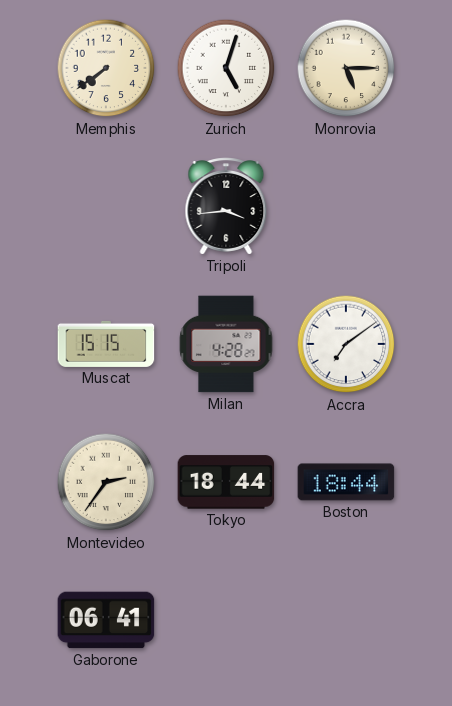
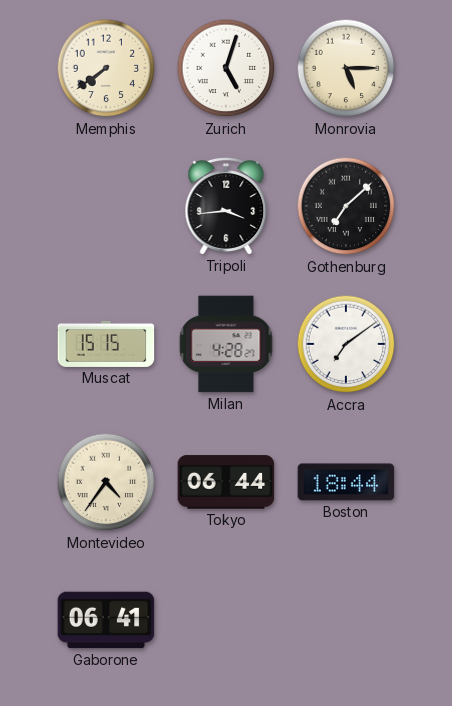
Gothenburg: none -> 7:08 (346, 206)
Montevideo: 2:36 -> 4:36 (106, 482)
Tokyo: 18:44 -> 06:44 (226, 482)
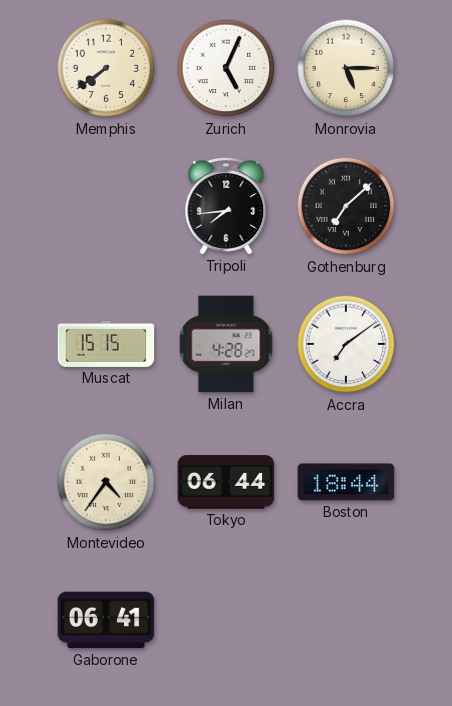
Zurich: 5:03 -> 5:04 (226, 68)
Tripoli: 3:44 -> 7:44 (226, 206)
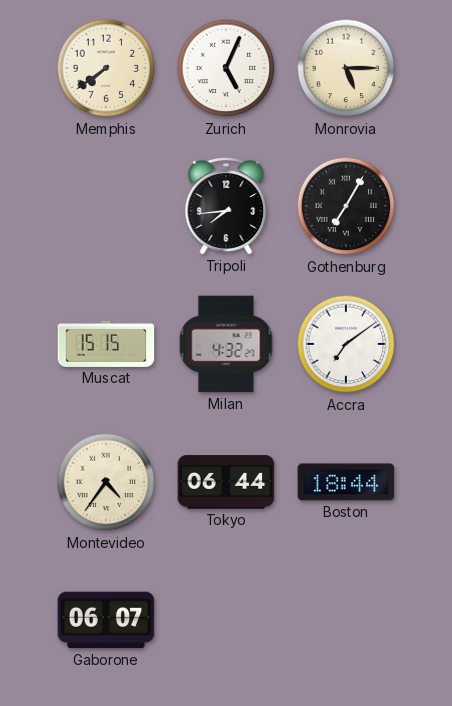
Gothenburg: 7:08 -> 7:05 (346, 206)
Milan: 4:28 -> 4:32 (226, 344)
Gaborone: 06:41 -> 06:07 (106, 620)
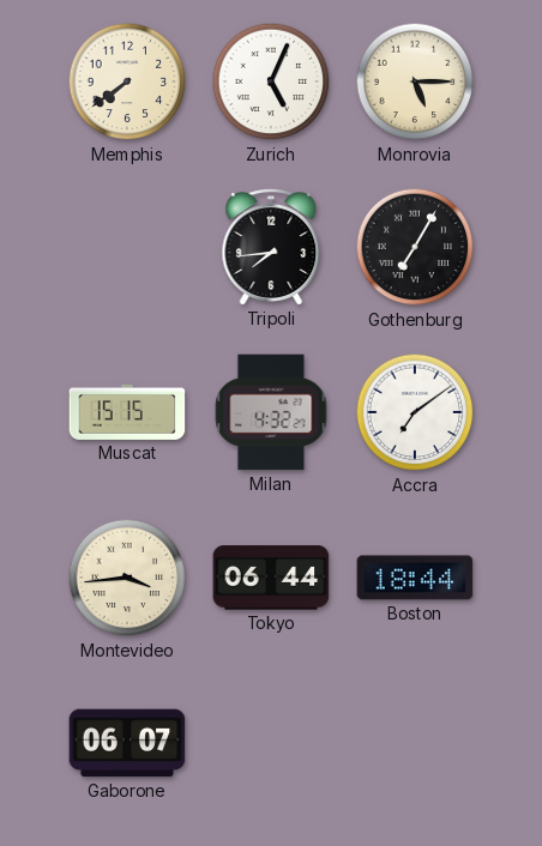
Montevideo: 4:36 -> 3:44 (127, 578)
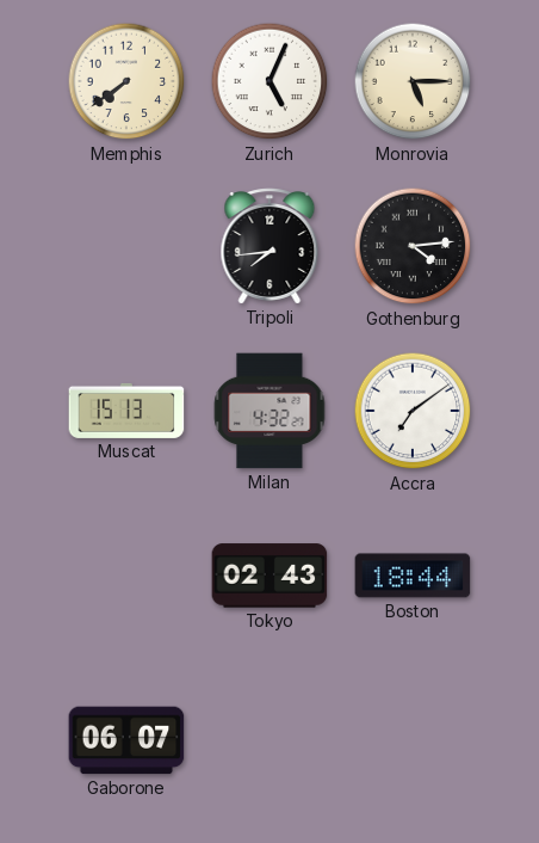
Gothenburg: 7:05 -> 4:14 (413, 246)
Muscat: 15:15 -> 15:13 (126, 411)
Montevideo: 3:44 -> none (127, 578)
Tokyo: 06:44 -> 02:43 (269, 576)
